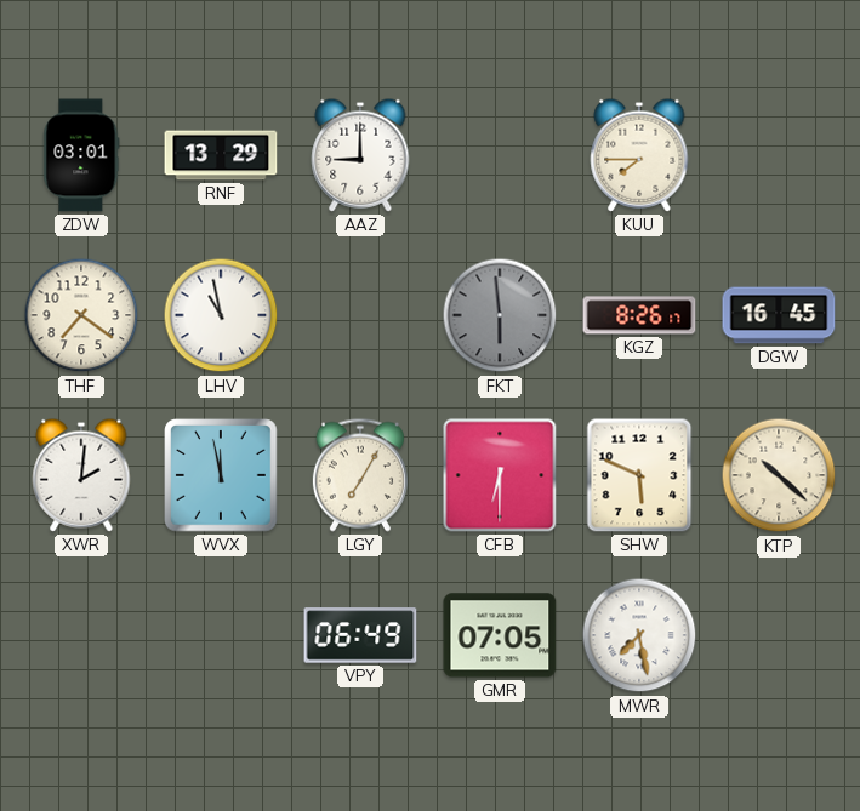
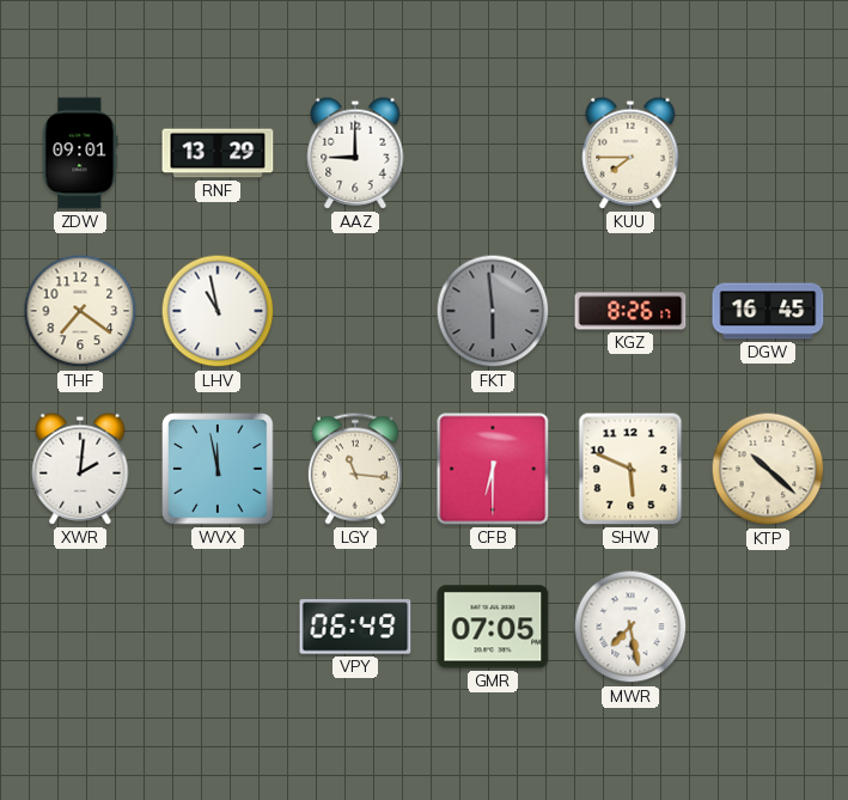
ZDW: 03:01 -> 09:01 (80, 153)
LGY: 7:05 -> 11:16 (355, 469)
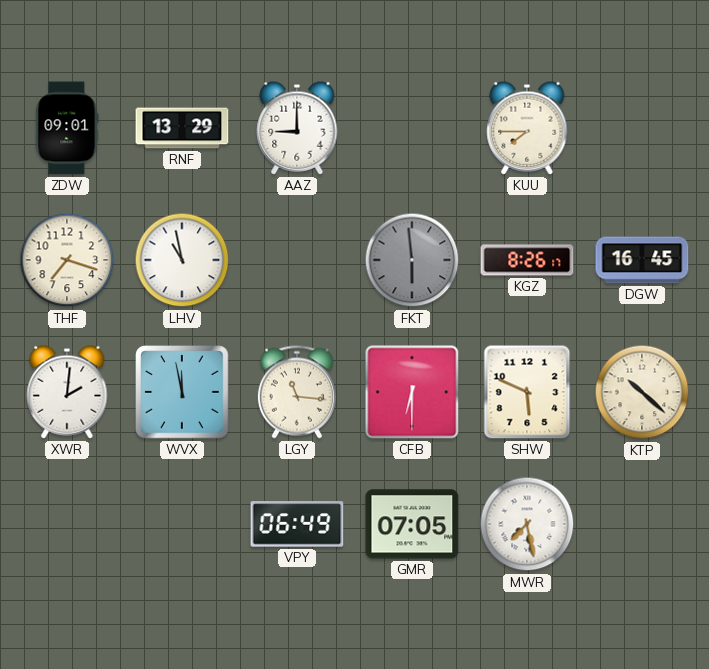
THF: 7:21 -> 7:18 (67, 260)
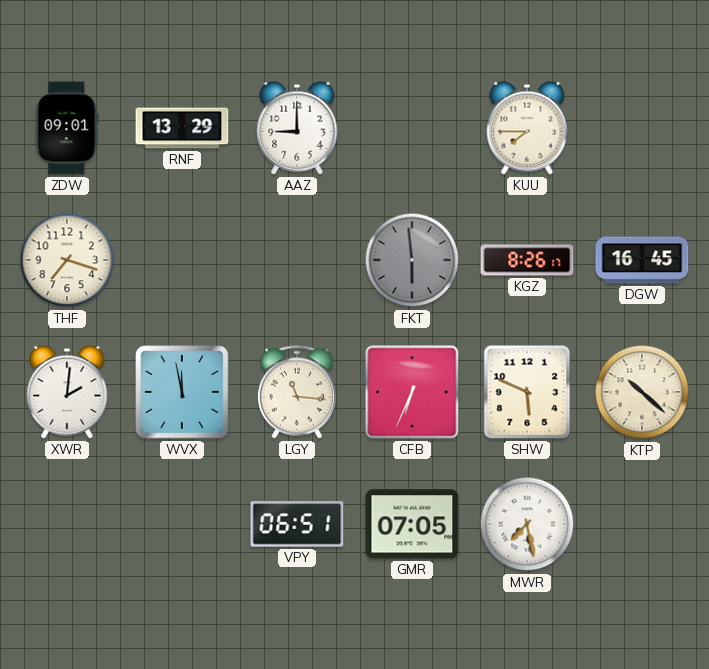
LHV: 10:58 -> none (182, 260)
CFB: 6:30 -> 6:34 (412, 392)
VPY: 06:49 -> 06:51 (297, 524)
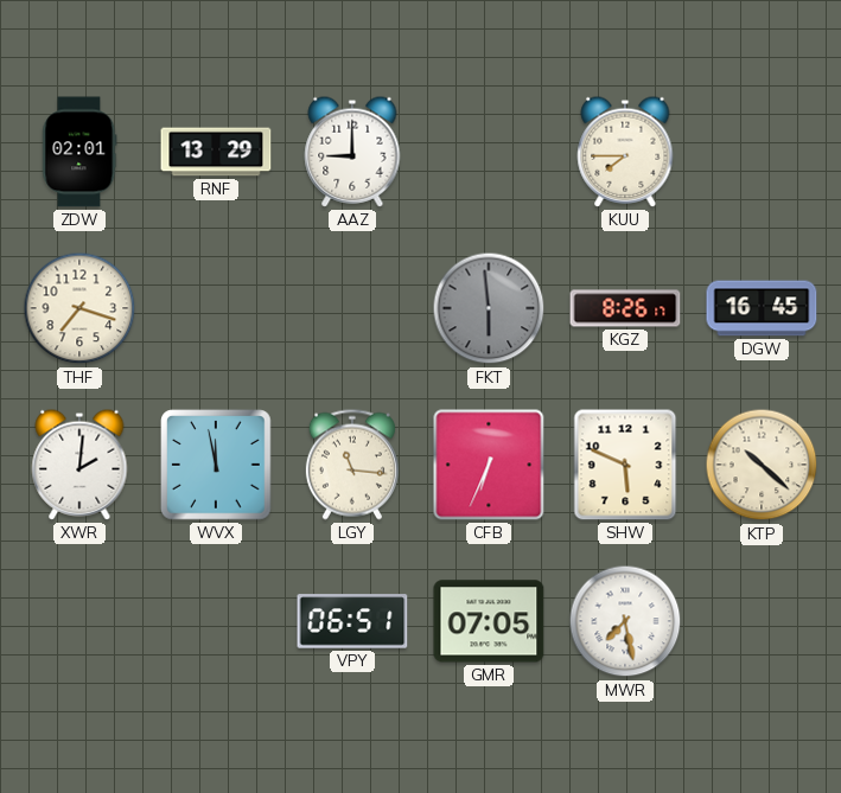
ZDW: 09:01 -> 02:01 (79, 152)
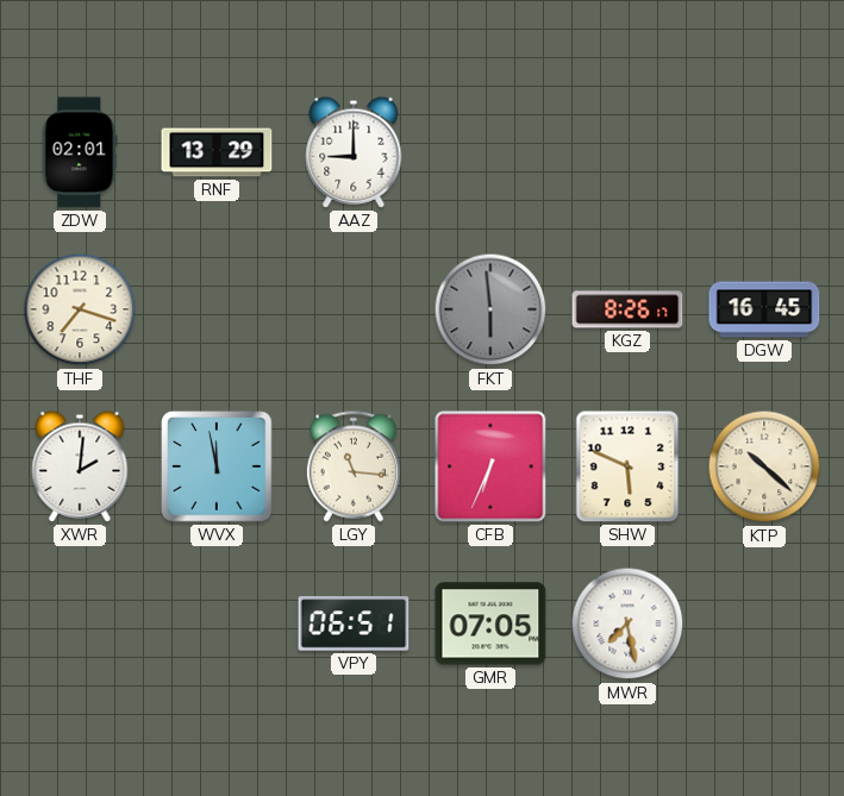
KUU: 7:45 -> none (625, 152)
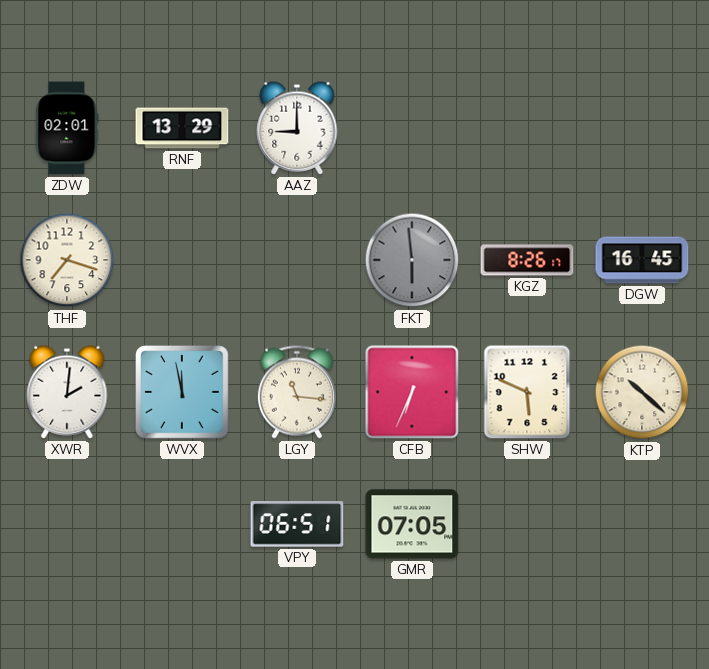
MWR: 7:28 -> none (627, 623)
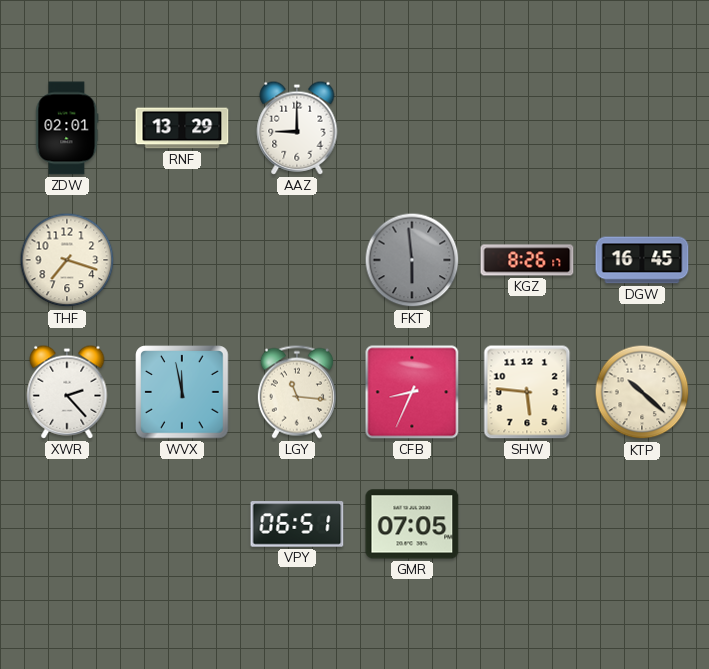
XWR: 2:01 -> 2:23 (67, 392)
CFB: 6:34 -> 8:34 (412, 392)
SHW: 5:49 -> 5:46 (527, 392)
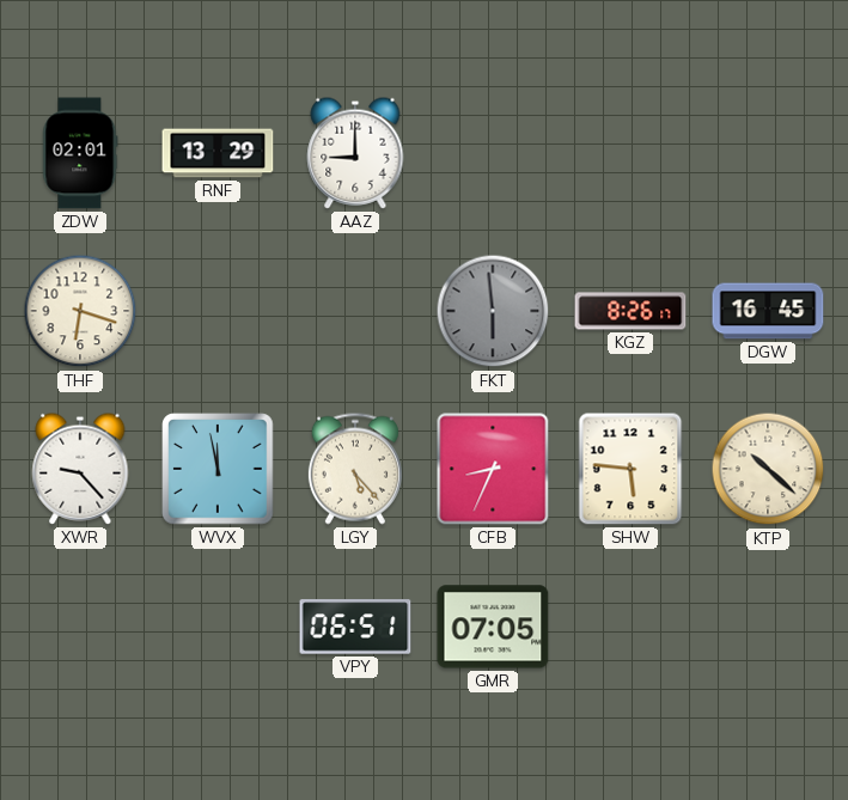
THF: 7:18 -> 6:18 (80, 311)
XWR: 2:23 -> 9:23 (80, 469)
LGY: 11:16 -> 5:23 (355, 469)
